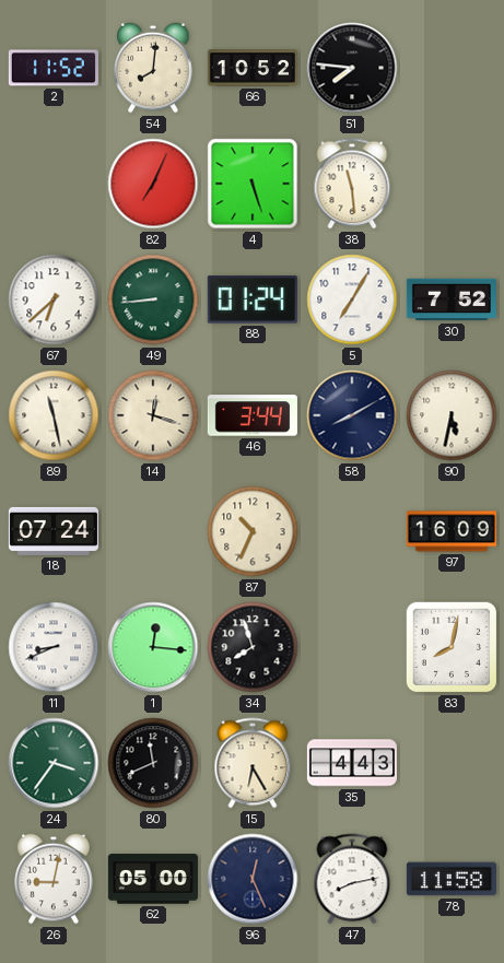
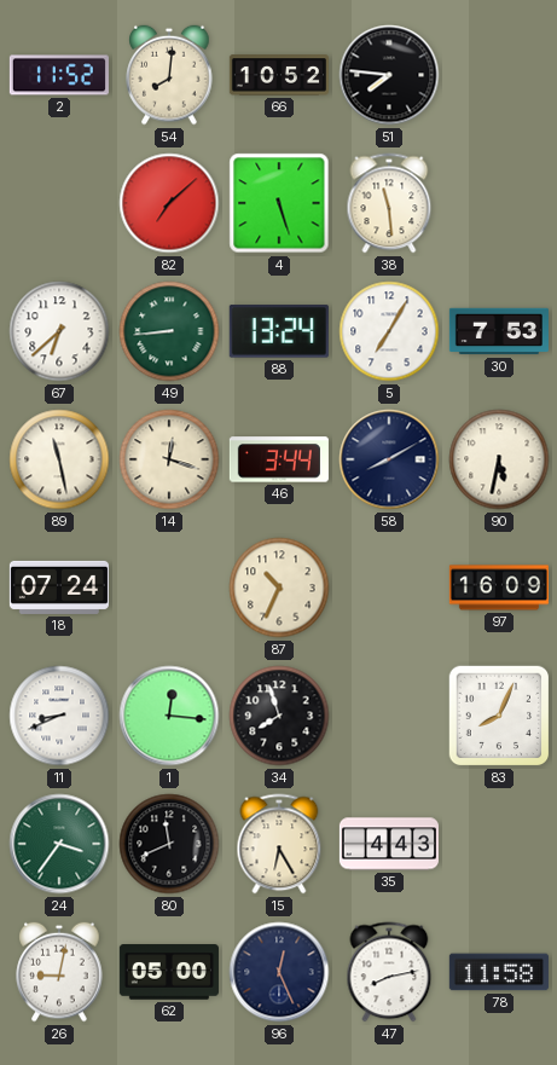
82: 7:04 -> 7:08 (169, 203)
88: 01:24 -> 13:24 (279, 331)
30: 7:52 -> 7:53 (499, 331)
83: 8:02 -> 8:04 (499, 716)
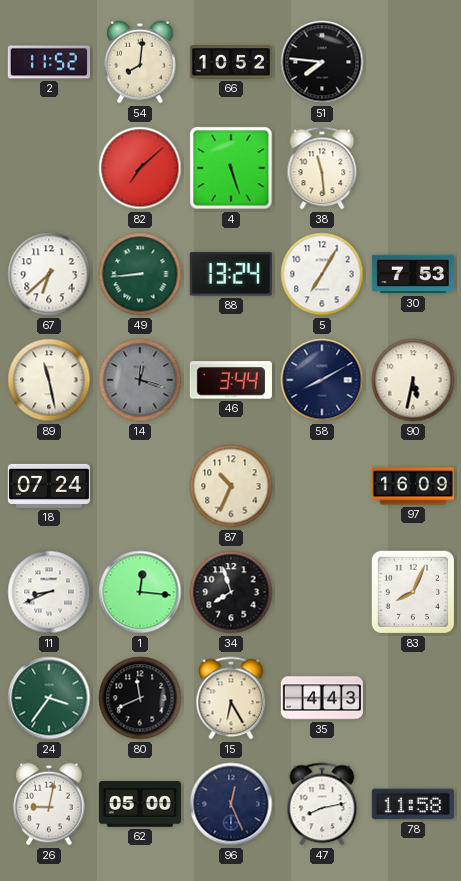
14 dial: cream -> grey (140, 380)
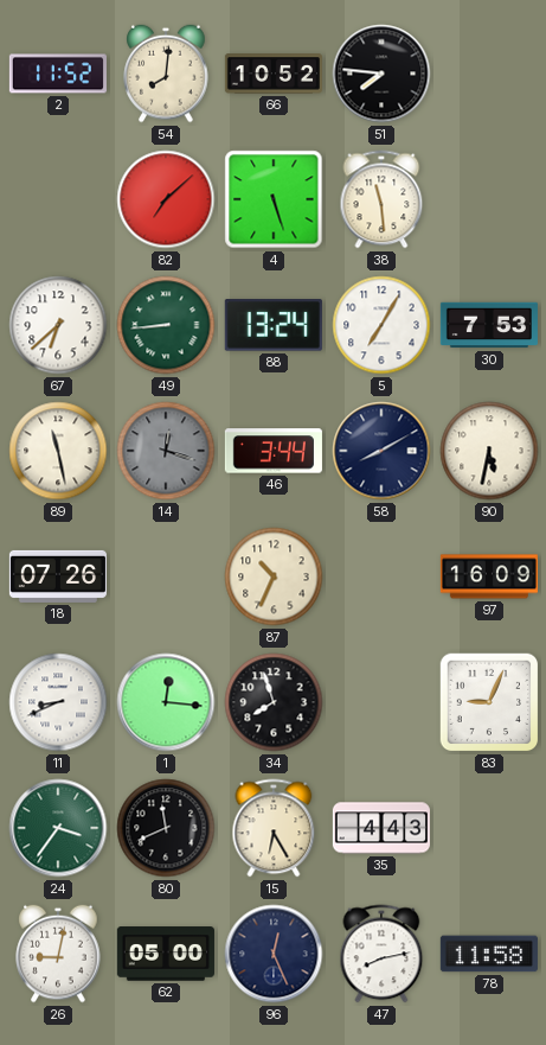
18: 07:24 -> 07:26 (58, 576)
83: 8:04 -> 9:04 (489, 702)
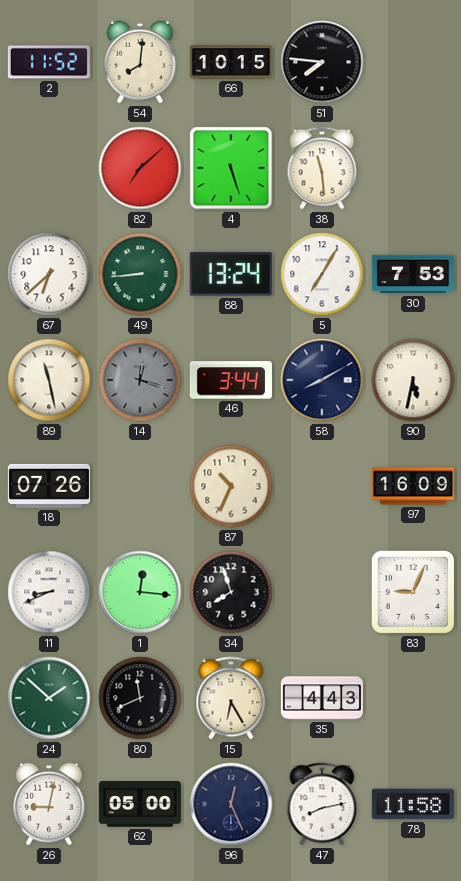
66: 10:52 -> 10:15 (231, 62)
24: 3:36 -> 1:52 (49, 698)
